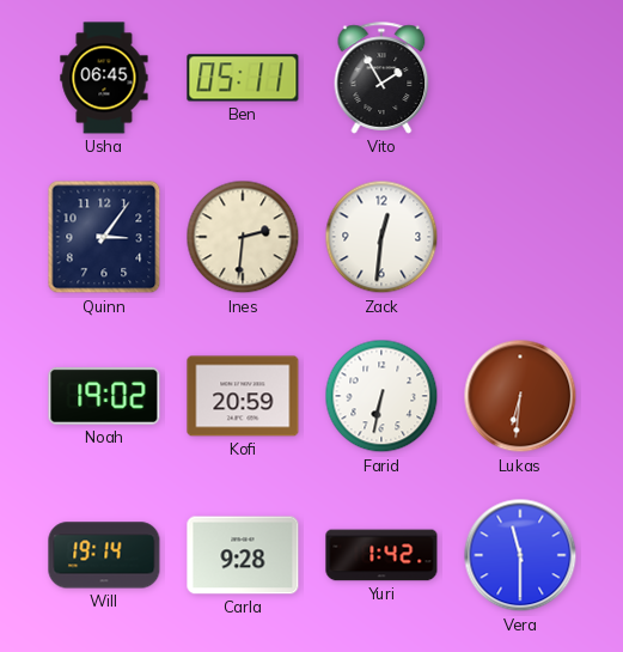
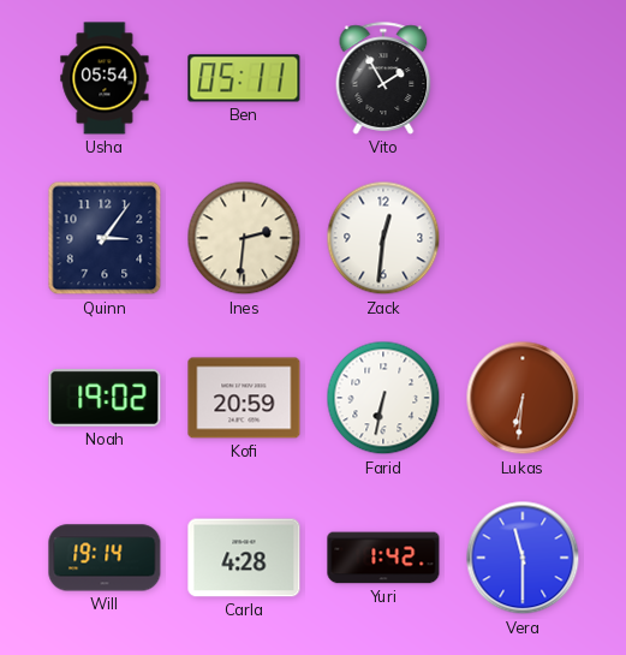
Usha: 06:45 -> 05:54 (105, 78)
Carla: 9:28 -> 4:28 (244, 558)
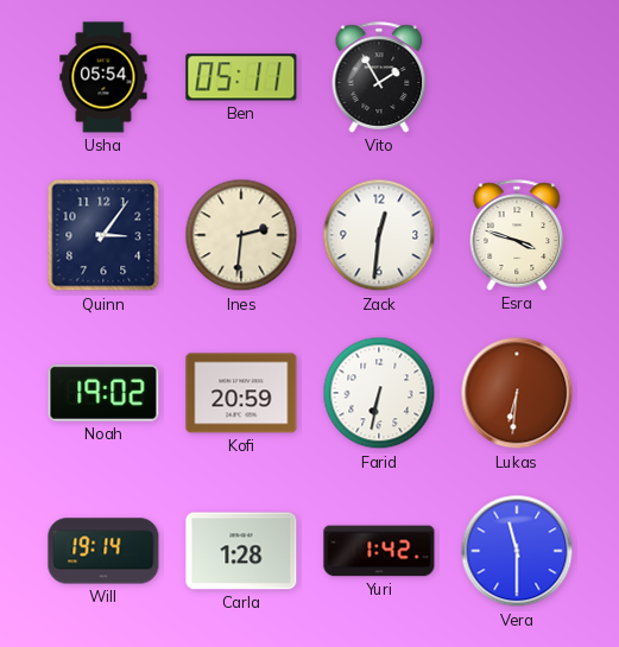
Esra: none -> 3:48 (517, 235)
Carla: 4:28 -> 1:28 (241, 551)
